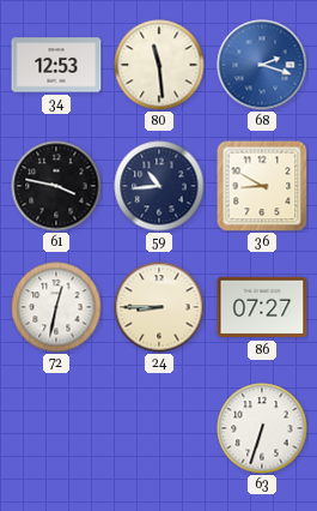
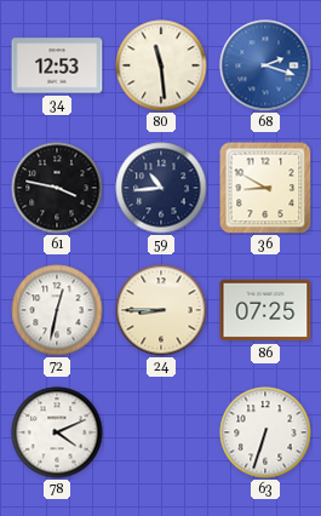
86: 07:27 -> 07:25 (265, 310)
78: none -> 4:11 (57, 432)
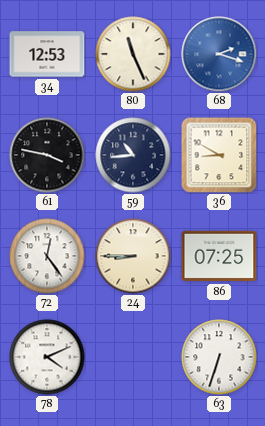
80: 11:29 -> 11:26 (133, 54)
72: 12:32 -> 12:24 (47, 256)
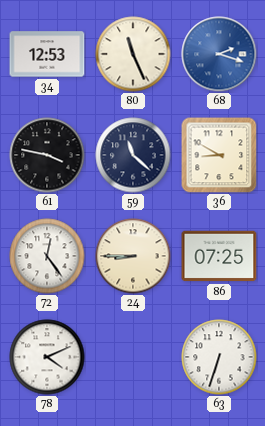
59: 10:44 -> 11:22 (133, 155)
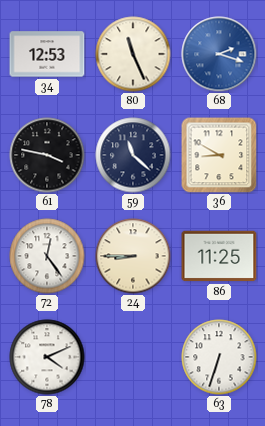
86: 07:25 -> 11:25 (219, 256)
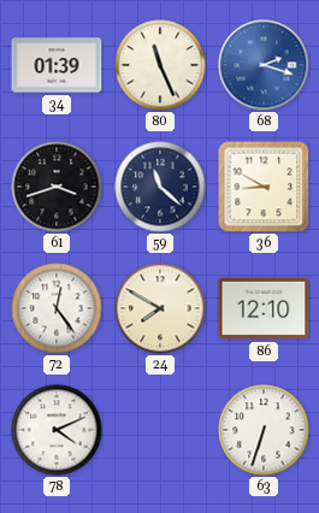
34: 12:53 -> 01:39 (57, 65)
61: 3:47 -> 3:42 (57, 187)
24: 8:45 -> 7:50 (160, 308)
86: 11:25 -> 12:10 (264, 308)
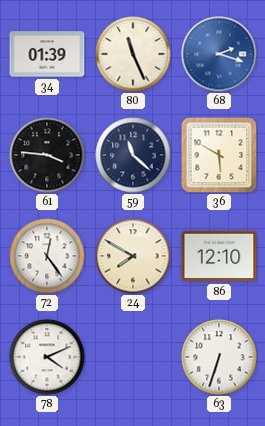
61: 3:42 -> 3:46 (47, 155)
36: 8:50 -> 5:50 (219, 155)
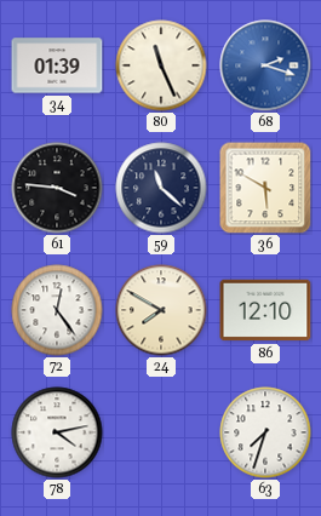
78: 4:11 -> 4:13 (57, 432)
63: 6:33 -> 7:33 (265, 432)
